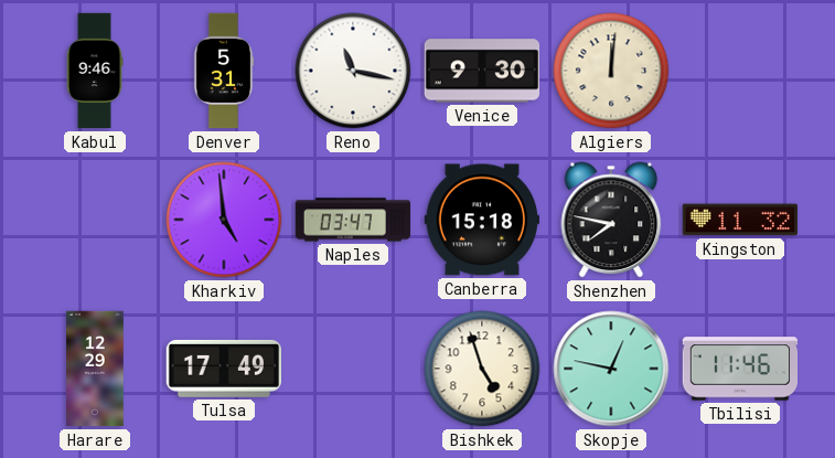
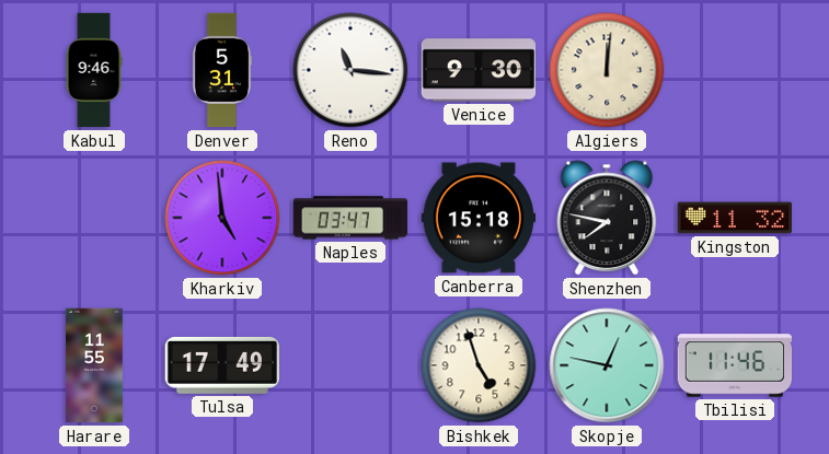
Reno: 11:17 -> 11:16 (350, 70)
Harare: 12:29 -> 11:55 (94, 365)
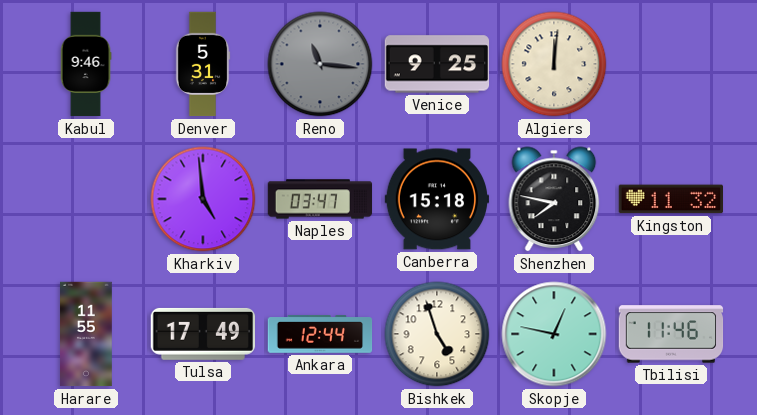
Reno dial: white -> grey (320, 64)
Venice: 9:30 -> 9:25 (437, 64)
Ankara: none -> 12:44 (320, 335)
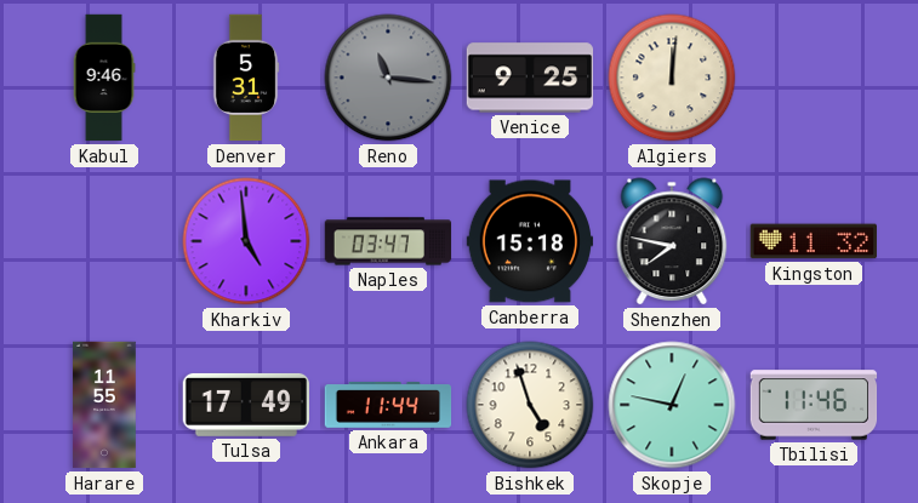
Ankara: 12:44 -> 11:44 (388, 406)
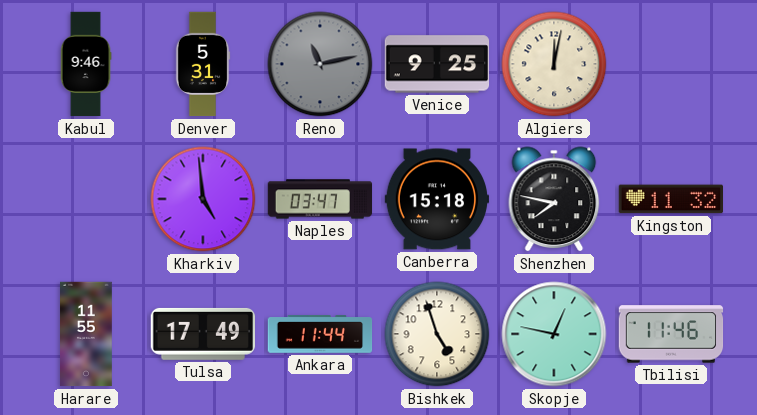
Reno: 11:16 -> 11:13 (320, 64)
Algiers: 12:01 -> 12:02 (554, 64)
